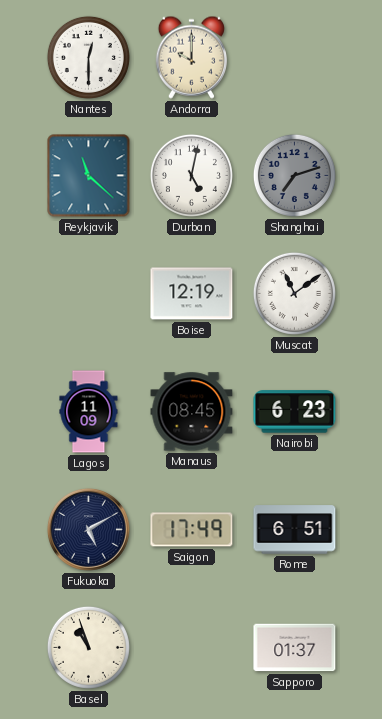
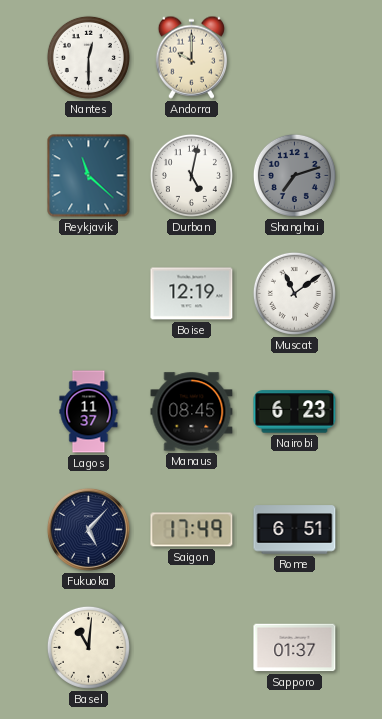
Lagos: 11:09 -> 11:37 (89, 412)
Fukuoka: 5:10 -> 5:07 (88, 529)
Basel: 10:57 -> 11:01 (88, 647)
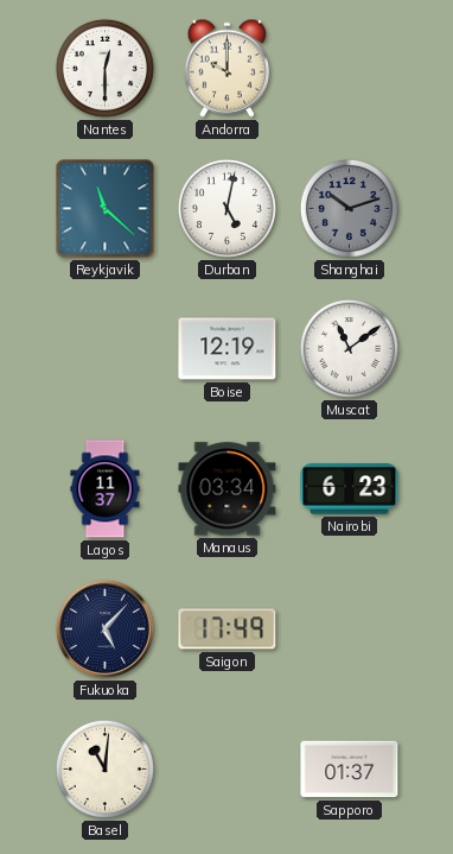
Shanghai: 7:12 -> 10:12 (349, 208)
Manaus: 08:45 -> 03:34 (228, 489)
Rome: 6:51 -> none (295, 530)
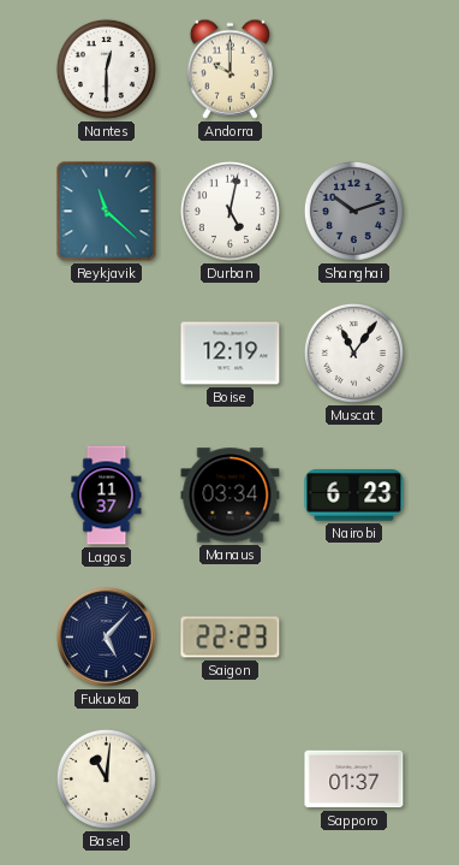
Muscat: 11:09 -> 11:06 (353, 352)
Saigon: 17:49 -> 22:23 (231, 638)
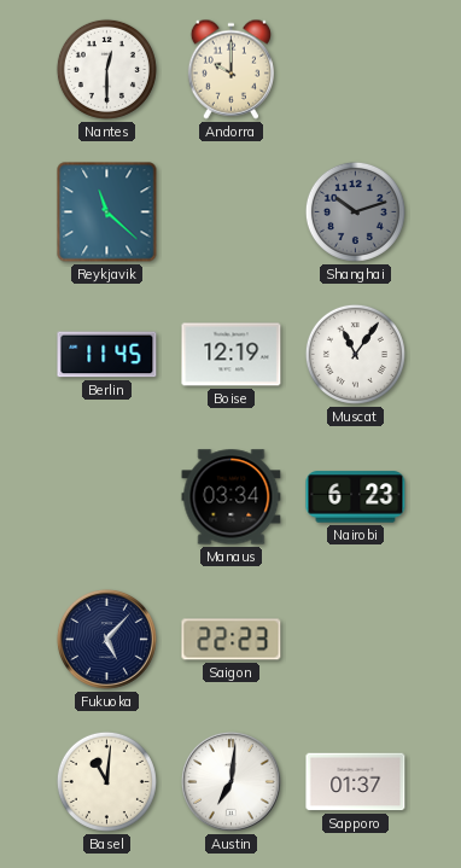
Durban: 5:02 -> none (229, 211)
Berlin: none -> 11:45 (107, 355)
Lagos: 11:37 -> none (107, 496)
Austin: none -> 7:01 (230, 781)
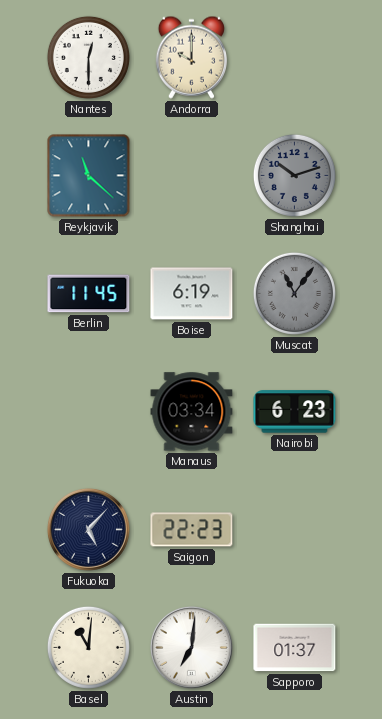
Boise: 12:19 -> 6:19 (192, 294)
Muscat dial: white -> grey (294, 293)
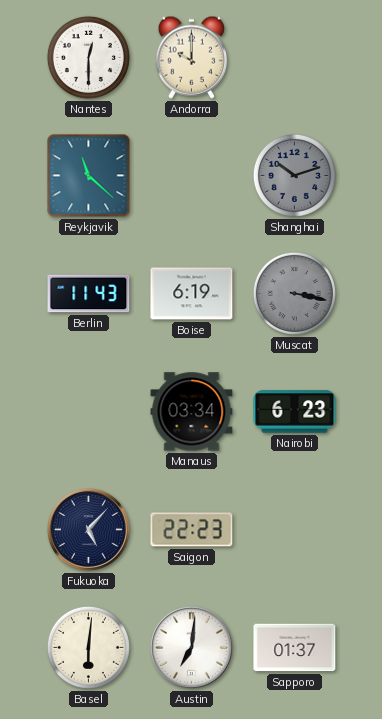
Berlin: 11:45 -> 11:43 (89, 294)
Muscat: 11:06 -> 3:17 (294, 293)
Basel: 11:01 -> 6:01 (88, 647)
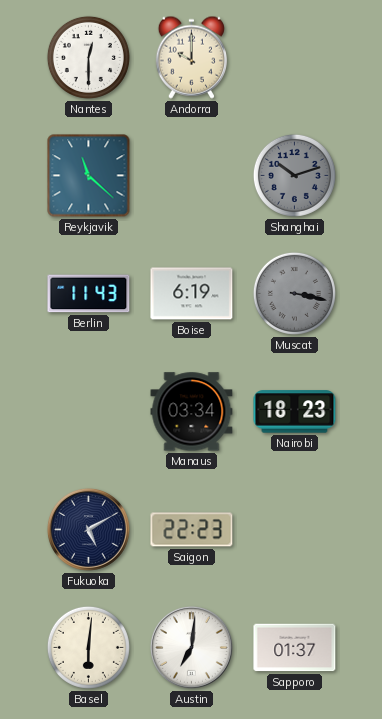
Nairobi: 6:23 -> 18:23 (295, 412)
Fukuoka: 5:07 -> 5:10 (88, 529)
